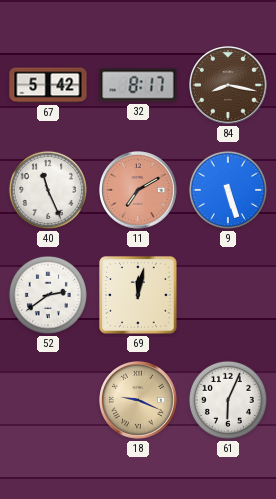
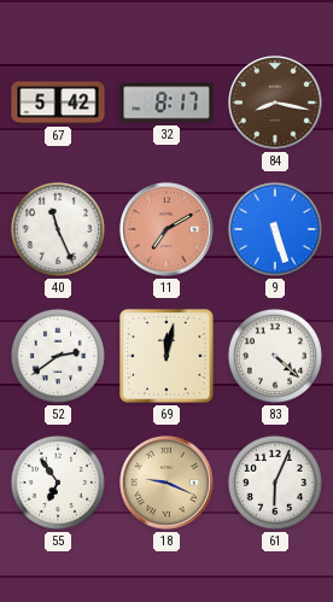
83: none -> 4:22 (275, 356)
55: none -> 6:54 (58, 483)
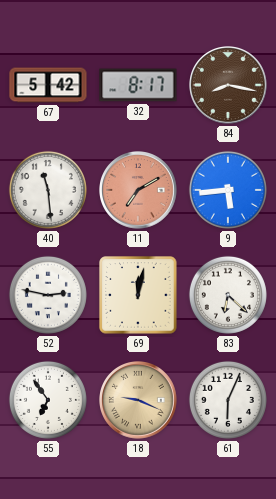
40: 11:26 -> 11:29 (48, 190)
9: 5:27 -> 5:44 (228, 190)
52: 2:39 -> 2:47 (48, 295)
83: 4:22 -> 6:22 (228, 295)
